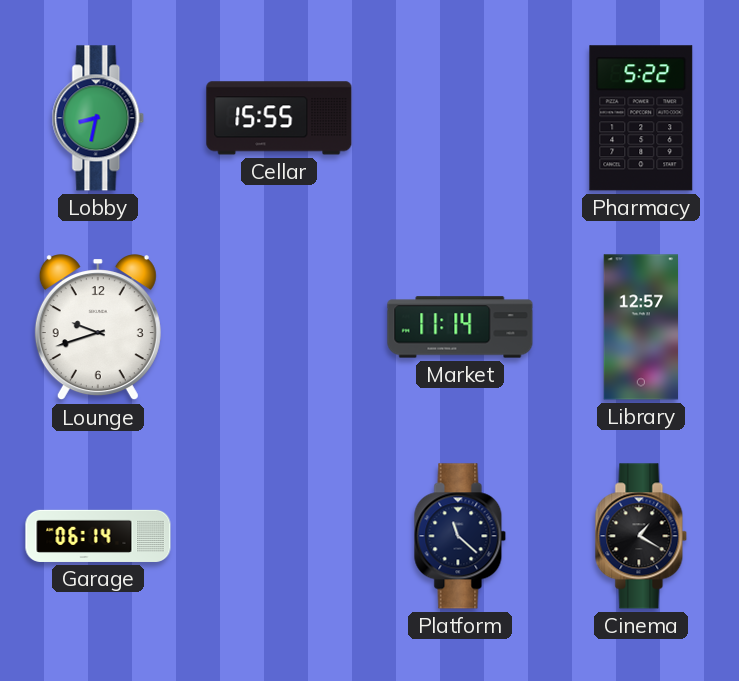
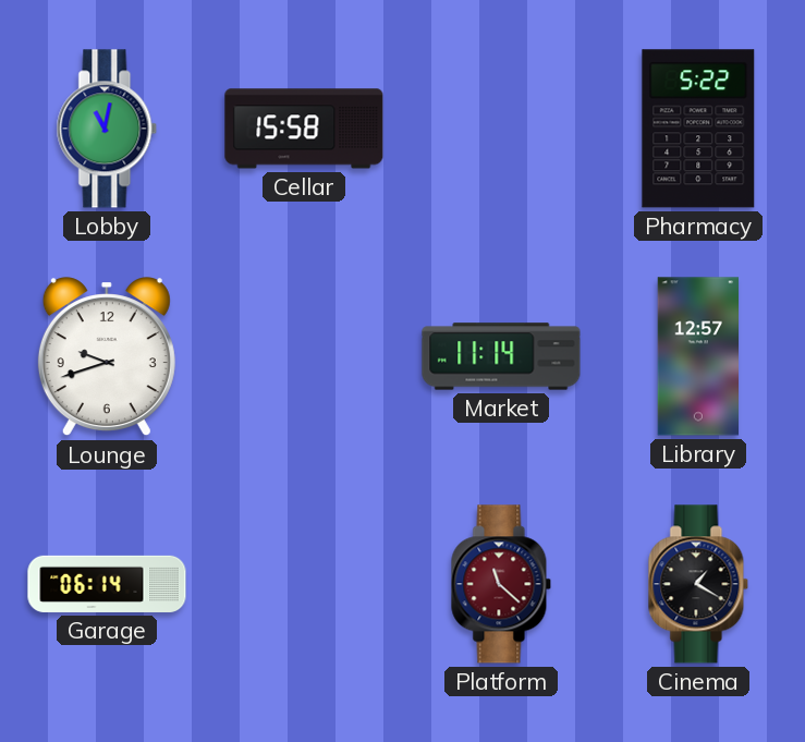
Lobby: 8:32 -> 11:02 (107, 129)
Cellar: 15:55 -> 15:58 (304, 129)
Platform dial: navy -> burgundy (501, 584)
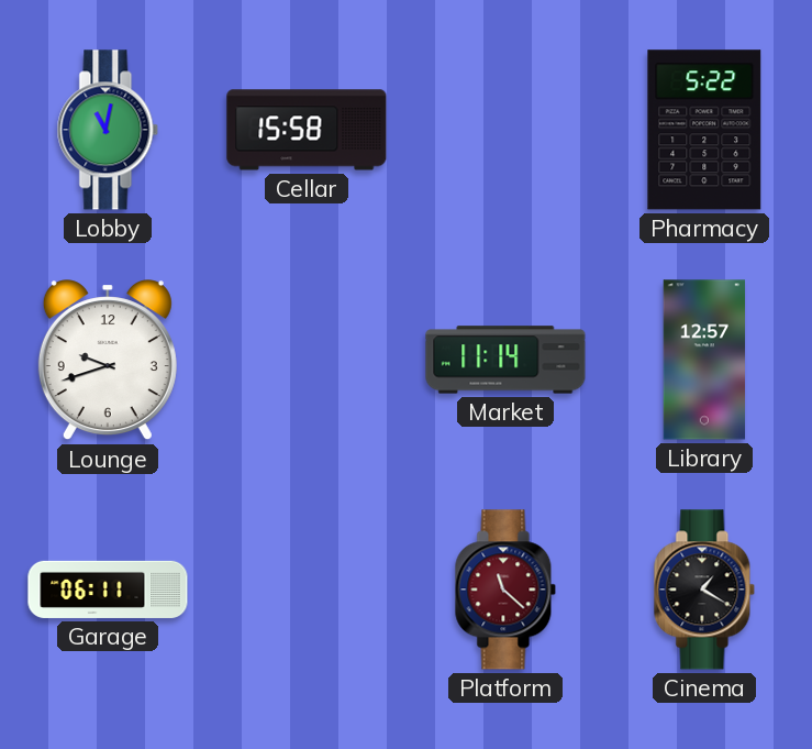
Garage: 06:14 -> 06:11 (108, 590)
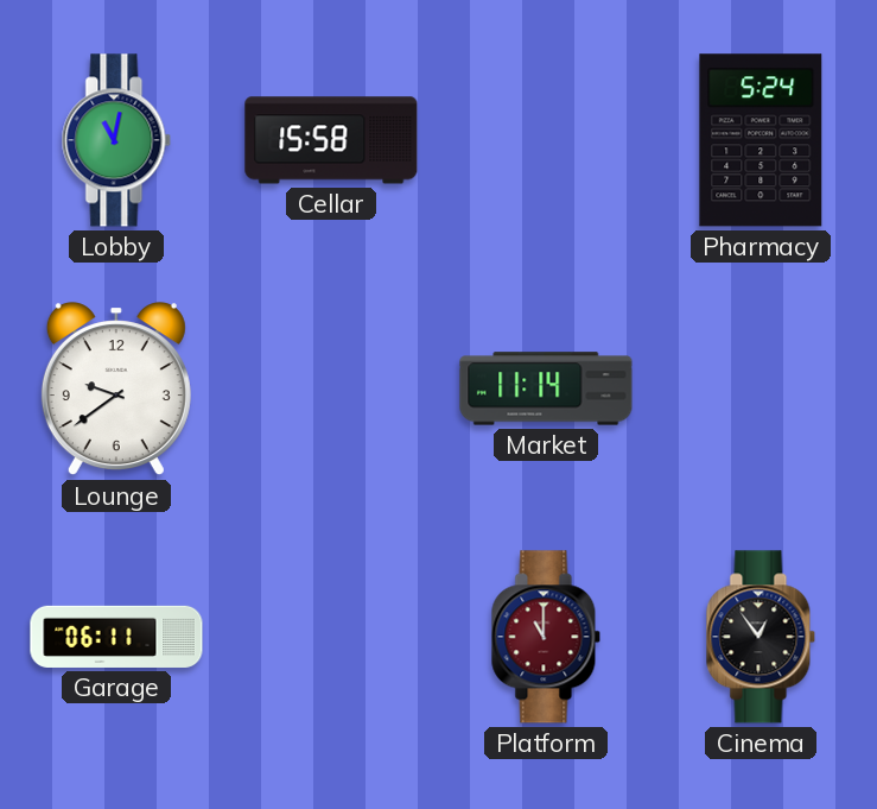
Pharmacy: 5:22 -> 5:24 (761, 140)
Lounge: 9:42 -> 9:39 (116, 390)
Library: 12:57 -> none (704, 360)
Platform: 11:22 -> 11:00 (546, 637)
Cinema: 1:20 -> 12:54 (761, 637)
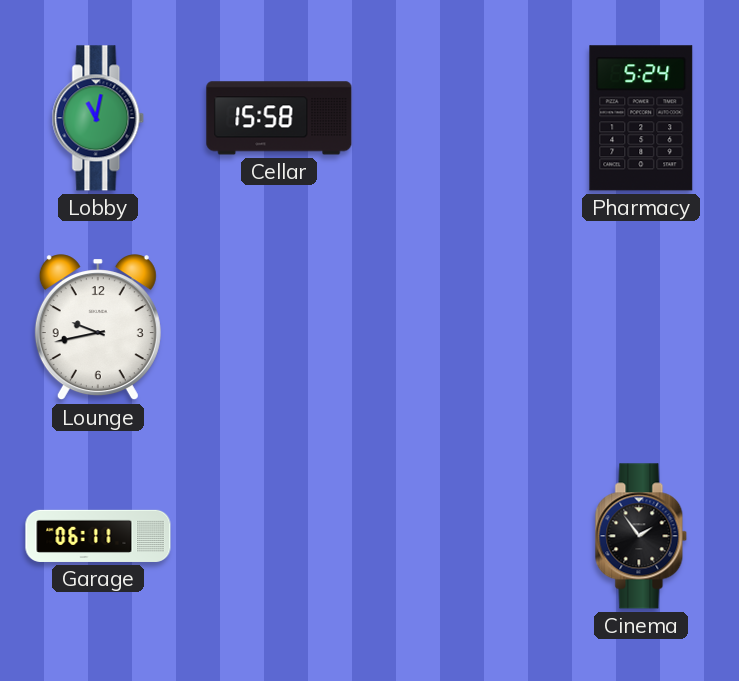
Lounge: 9:39 -> 9:43 (98, 328)
Market: 11:14 -> none (546, 388)
Platform: 11:00 -> none (546, 637)
Cinema: 12:54 -> 1:54 (641, 536)
